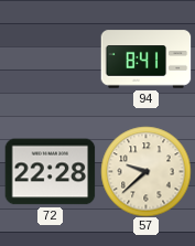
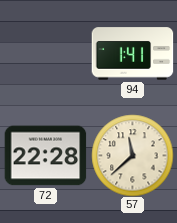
94: 8:41 -> 1:41 (132, 54)
57: 9:38 -> 11:38 (132, 155)
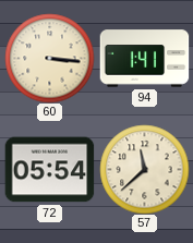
60: none -> 3:16 (49, 58)
72: 22:28 -> 05:54 (49, 170)
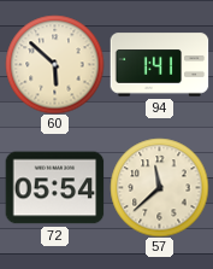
60: 3:16 -> 5:52 (54, 64)
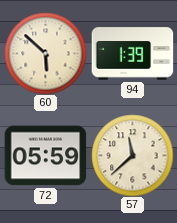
94: 1:41 -> 1:39 (132, 54)
72: 05:54 -> 05:59 (45, 156)
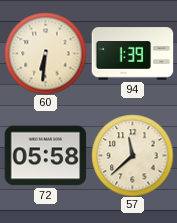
60: 5:52 -> 6:31 (45, 53)
72: 05:59 -> 05:58 (45, 156)
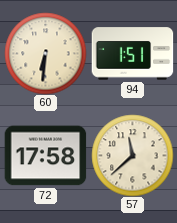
94: 1:39 -> 1:51 (132, 54)
72: 05:58 -> 17:58 (45, 156)
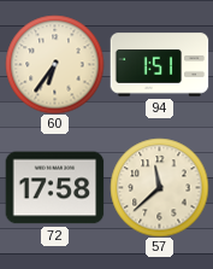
60: 6:31 -> 6:36 (54, 64)
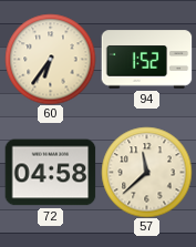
94: 1:51 -> 1:52 (146, 60)
72: 17:58 -> 04:58 (50, 173)
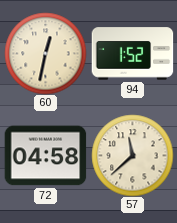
60: 6:36 -> 12:32 (45, 53)
